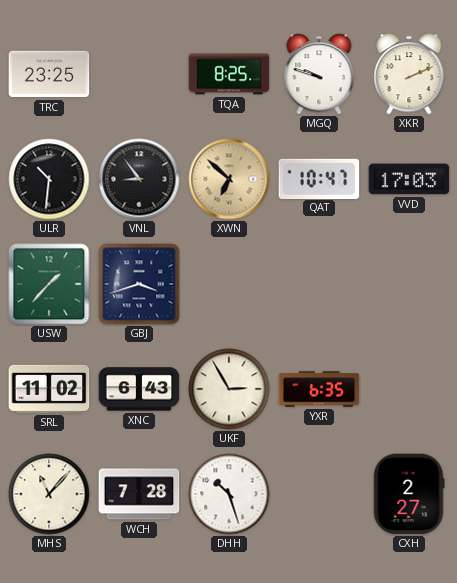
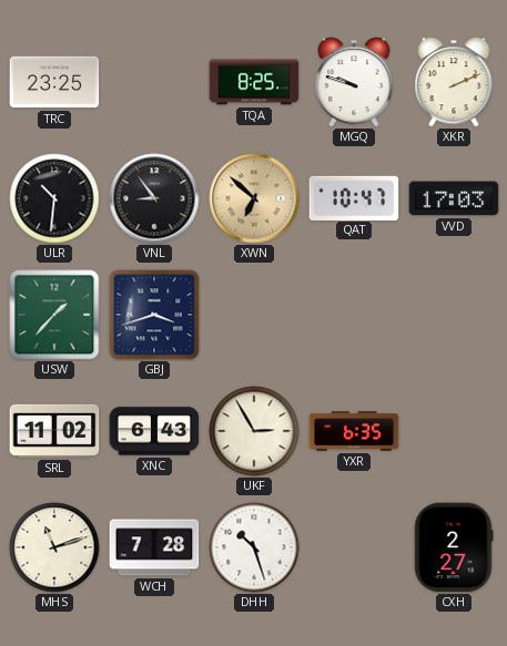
MHS: 11:07 -> 11:12 (54, 547)
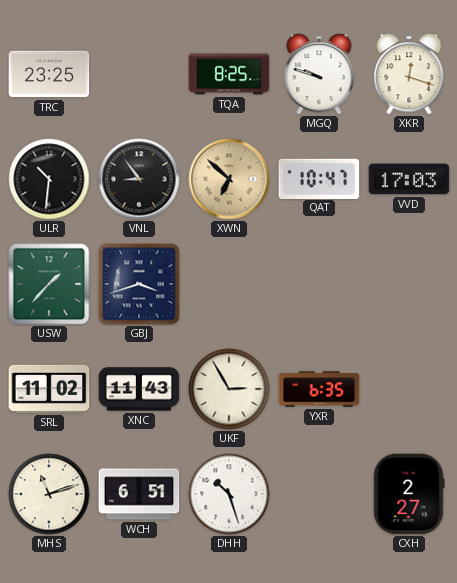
XKR: 2:11 -> 12:18 (409, 74)
XNC: 6:43 -> 11:43 (139, 389)
WCH: 7:28 -> 6:51 (139, 494)
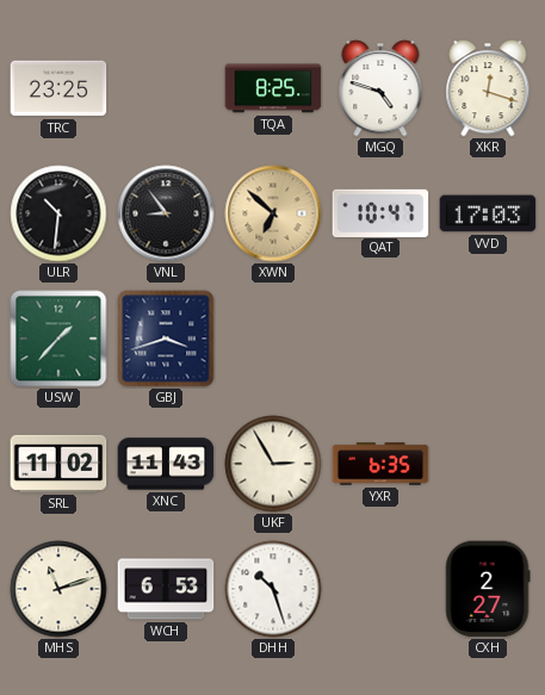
MGQ: 9:48 -> 4:48 (380, 88)
WCH: 6:51 -> 6:53 (166, 589)
